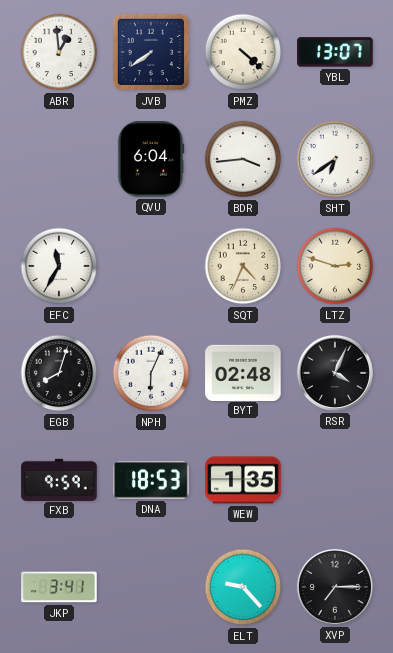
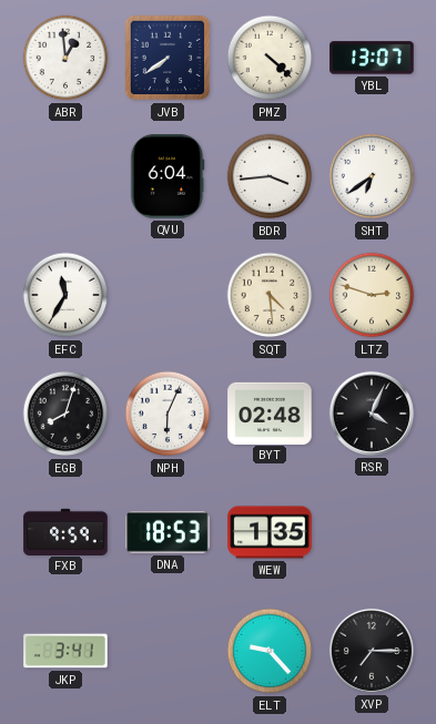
SQT: 4:34 -> 4:29 (270, 295)
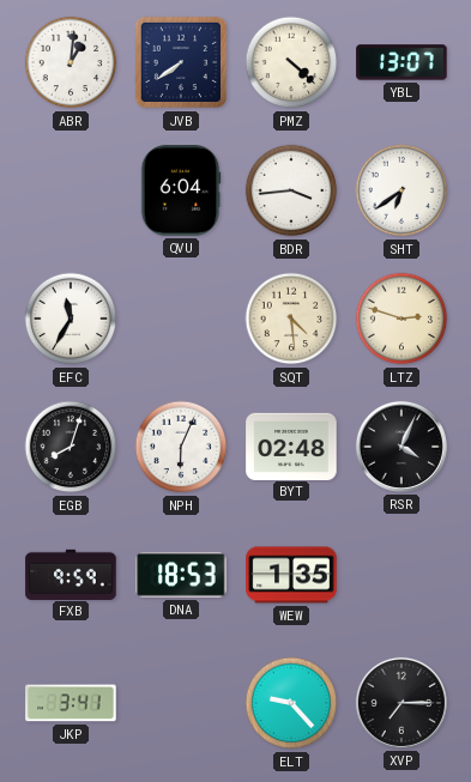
ABR: 12:59 -> 1:01 (71, 62)
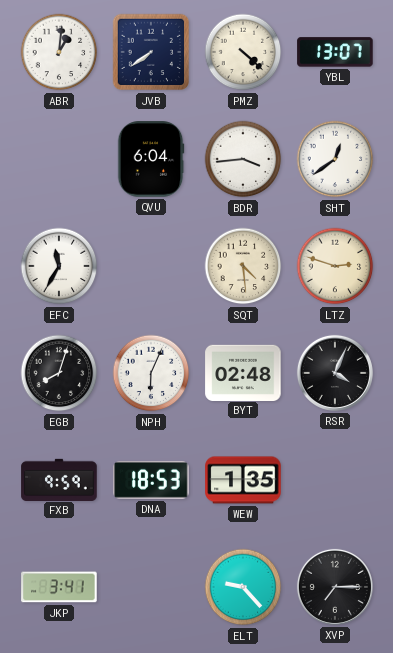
SHT: 6:39 -> 12:39 (335, 159)
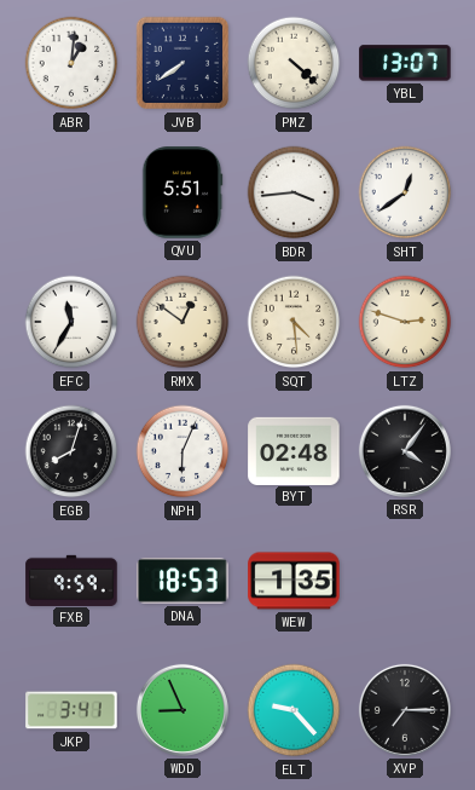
QVU: 6:04 -> 5:51 (183, 192)
RMX: none -> 12:51 (183, 322)
RSR: 4:04 -> 4:06 (405, 451)
WDD: none -> 8:56 (183, 710)
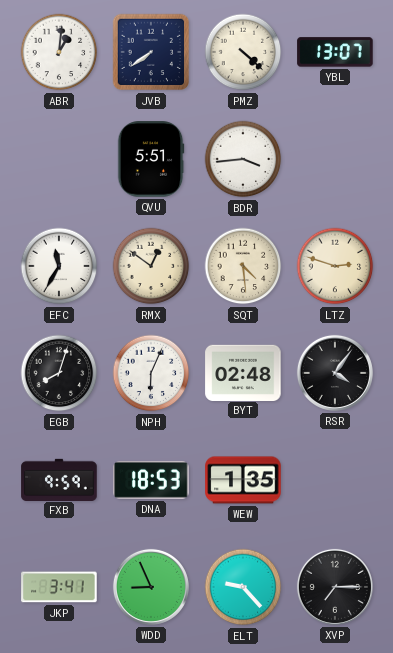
SHT: 12:39 -> none (405, 192)
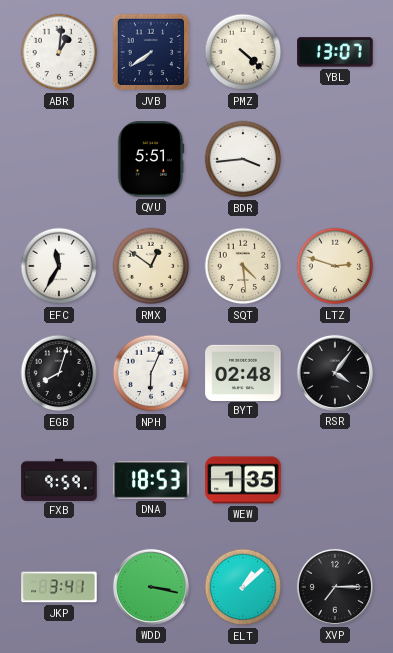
WDD: 8:56 -> 3:17 (151, 587)
ELT: 9:23 -> 1:08 (243, 587)
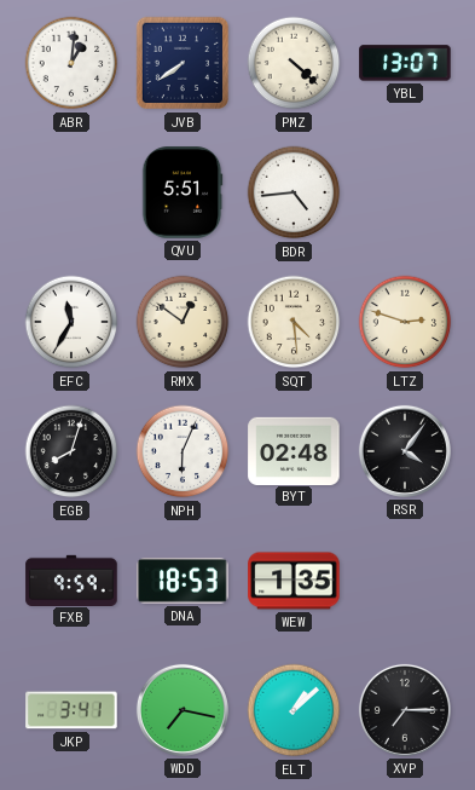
BDR: 3:44 -> 4:44 (294, 192)
WDD: 3:17 -> 7:17 (183, 710)
